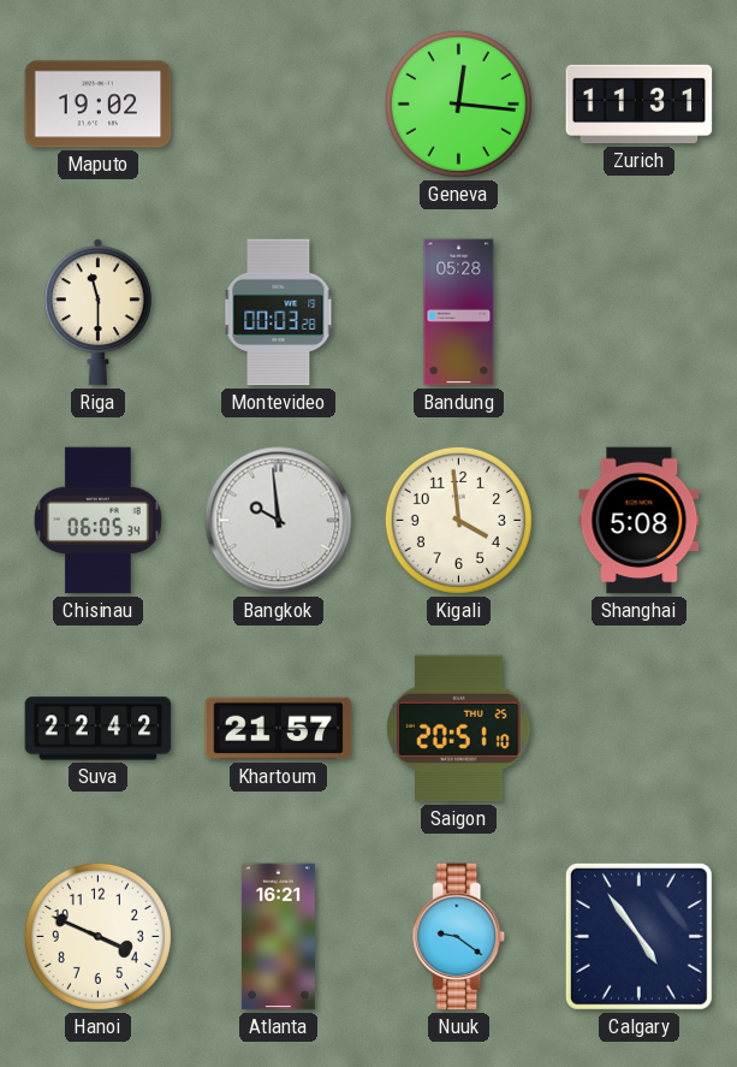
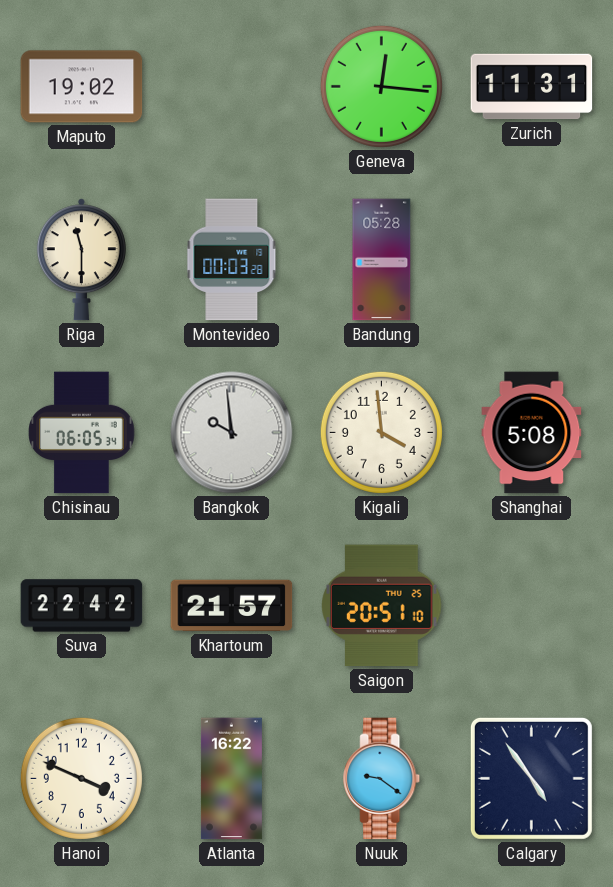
Atlanta: 16:21 -> 16:22 (231, 779)
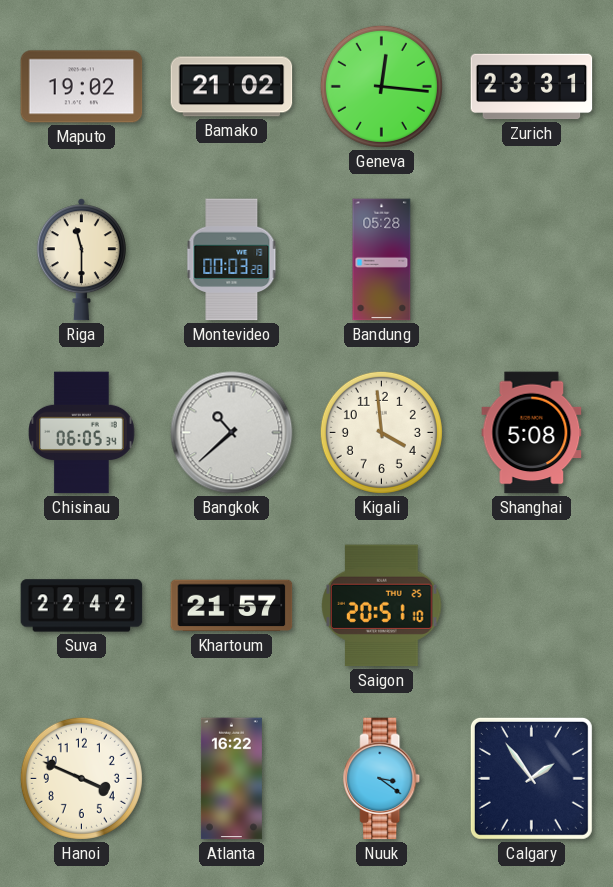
Bamako: none -> 21:02 (232, 87)
Zurich: 11:31 -> 23:31 (532, 87)
Bangkok: 9:59 -> 10:38 (232, 433)
Nuuk: 9:21 -> 3:21 (382, 779)
Calgary: 4:54 -> 1:54 (531, 778)
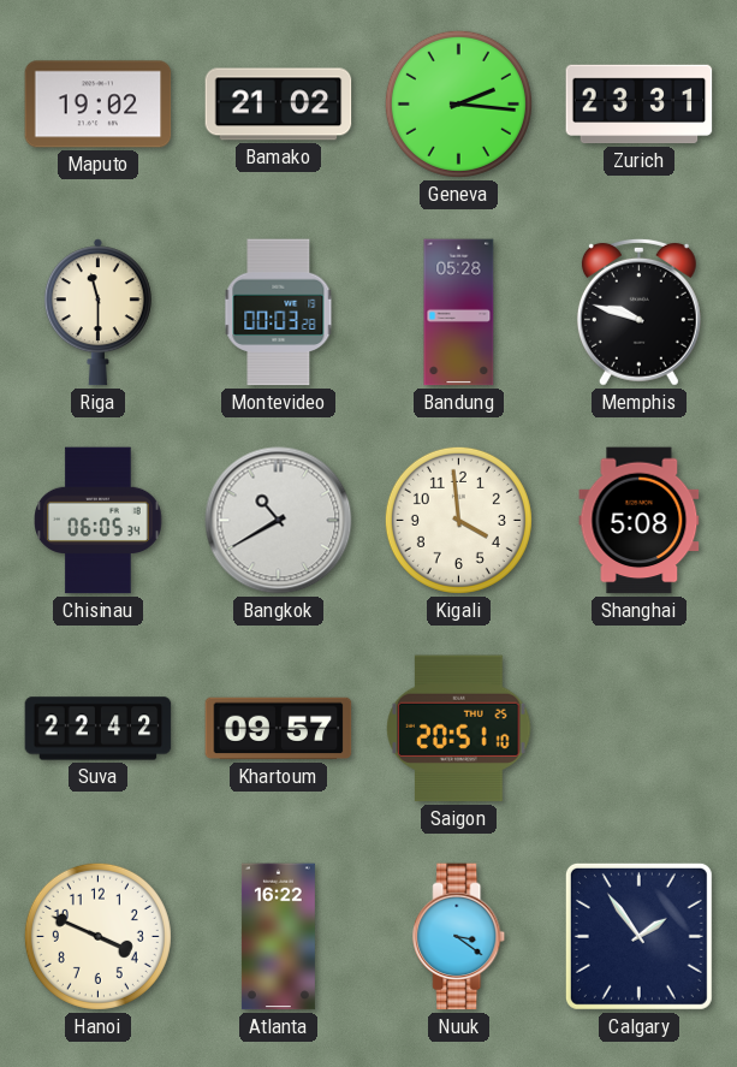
Geneva: 12:16 -> 2:16 (458, 103)
Memphis: none -> 9:48 (638, 312)
Bangkok: 10:38 -> 10:40 (279, 521)
Khartoum: 21:57 -> 09:57 (279, 729)
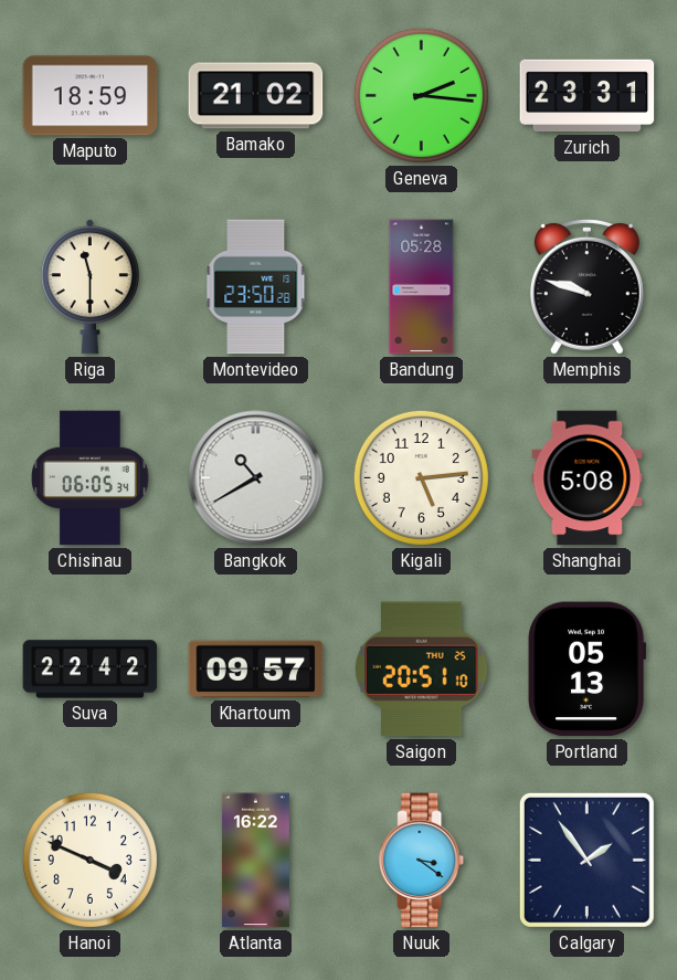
Maputo: 19:02 -> 18:59 (91, 96)
Montevideo: 00:03 -> 23:50 (256, 287)
Kigali: 3:59 -> 5:14 (421, 477)
Portland: none -> 05:13 (588, 670)
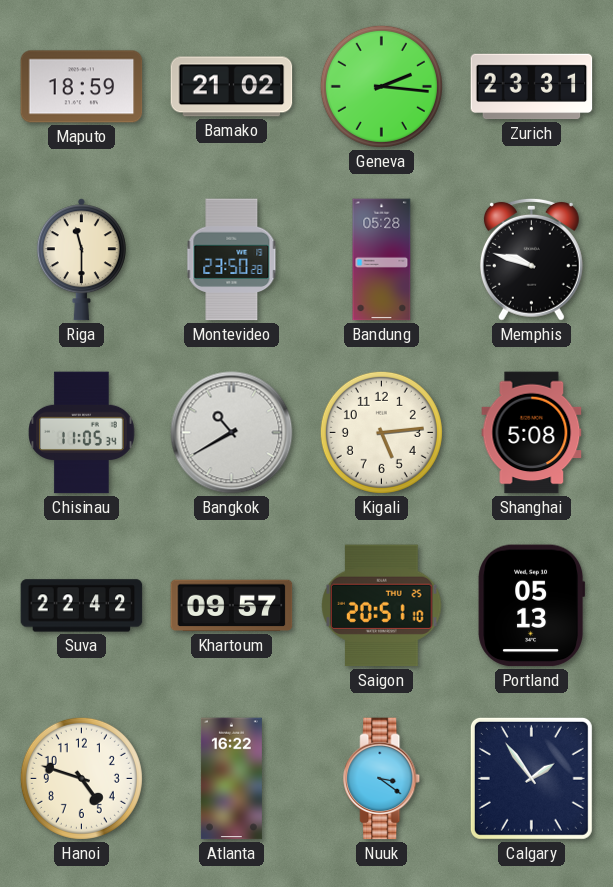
Chisinau: 06:05 -> 11:05 (82, 433)
Hanoi: 3:49 -> 4:48 (81, 778)
